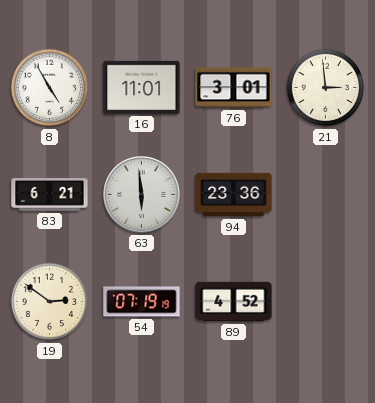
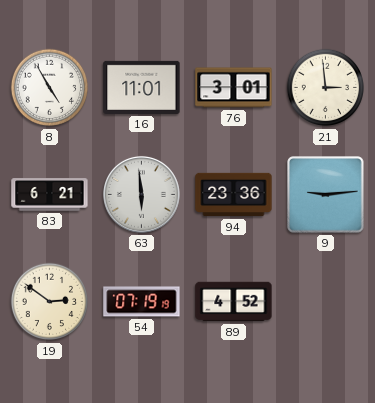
9: none -> 9:14 (326, 195)
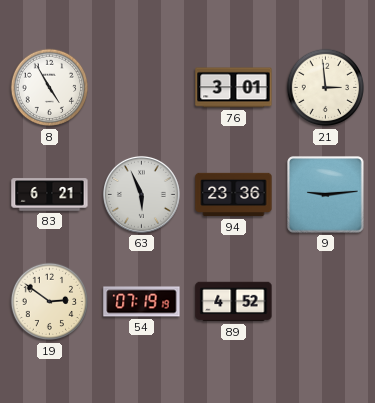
16: 11:01 -> none (142, 87)
63: 5:59 -> 5:56 (141, 194)
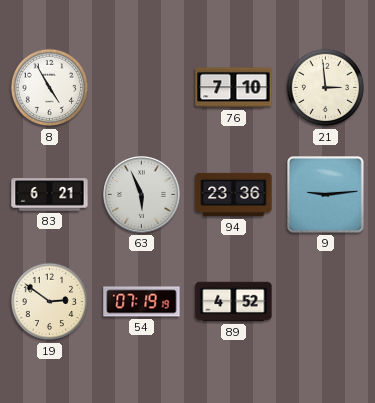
76: 3:01 -> 7:10 (234, 88)
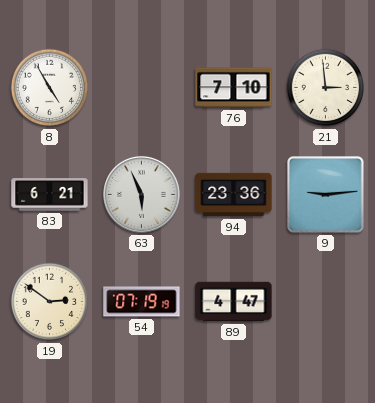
89: 4:52 -> 4:47 (234, 302)
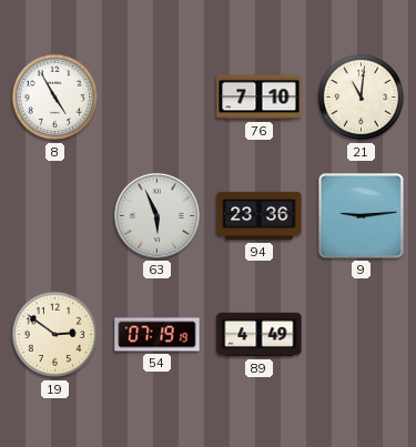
21: 2:59 -> 11:01 (362, 98)
83: 6:21 -> none (50, 195)
89: 4:47 -> 4:49 (260, 335)
